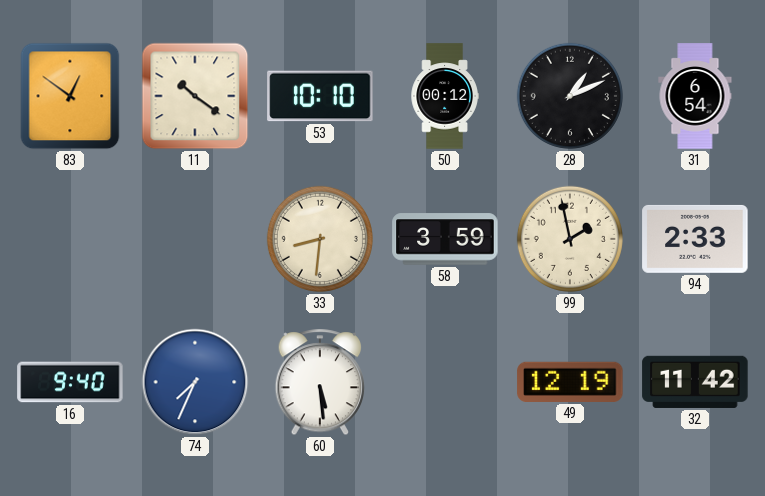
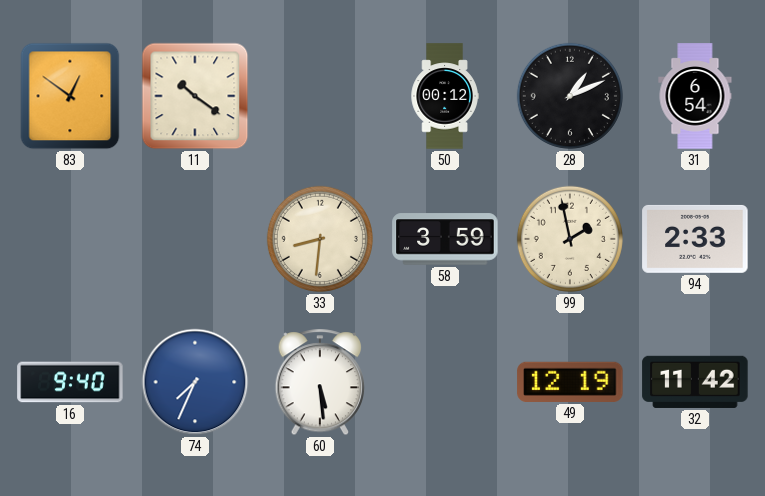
53: 10:10 -> none (320, 96)
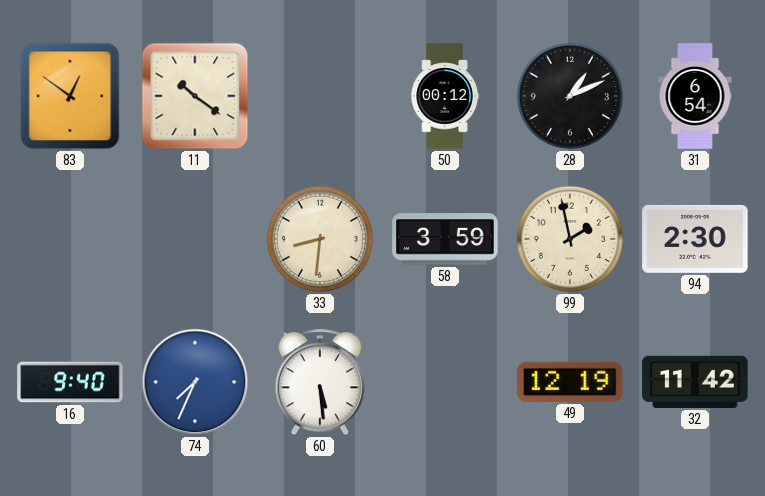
94: 2:33 -> 2:30 (695, 239)
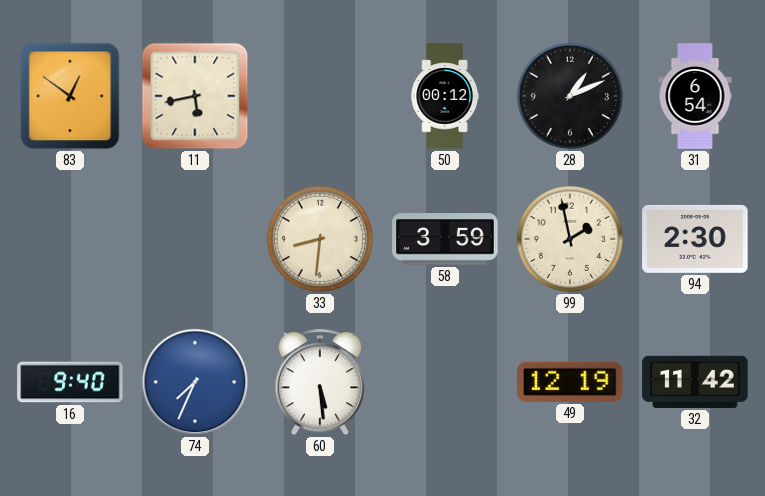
11: 10:21 -> 5:43 (195, 96)
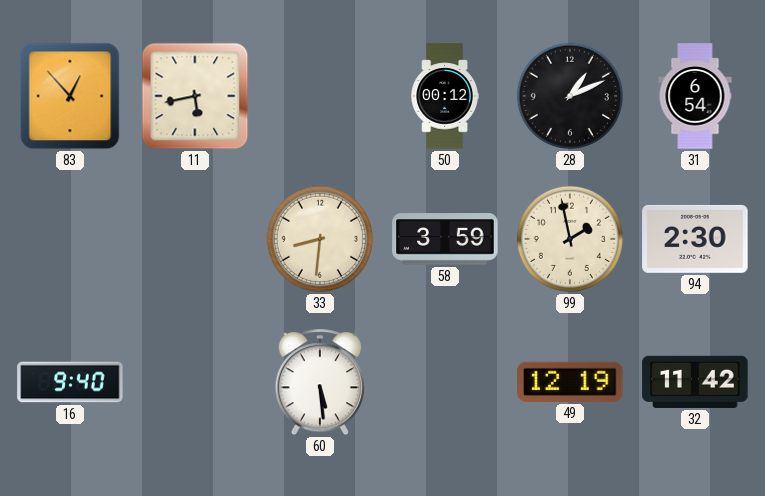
83: 12:51 -> 12:53 (70, 96)
74: 7:34 -> none (195, 382)
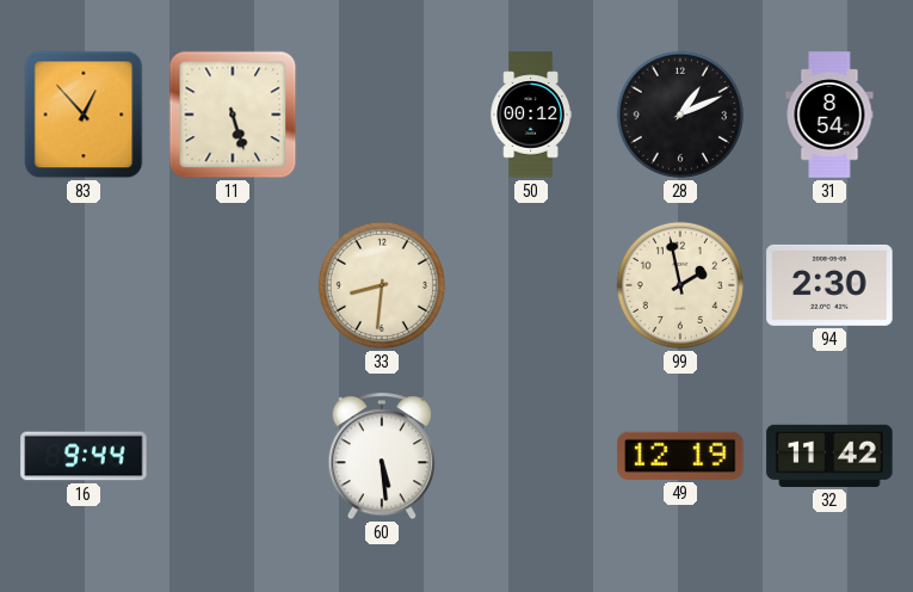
11: 5:43 -> 5:27 (233, 115)
31: 6:54 -> 8:54 (829, 115)
58: 3:59 -> none (445, 239)
16: 9:40 -> 9:44 (84, 456)
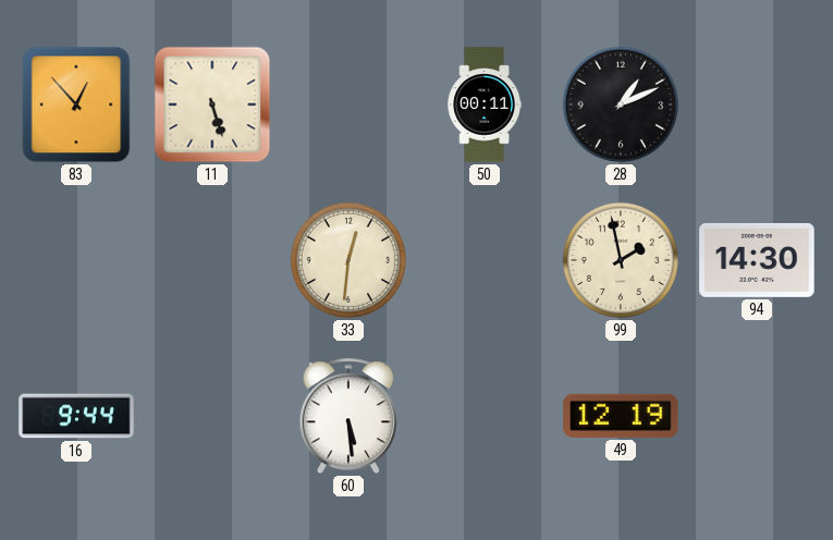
50: 00:12 -> 00:11 (485, 105)
31: 8:54 -> none (829, 115)
33: 8:31 -> 12:31 (348, 260)
94: 2:30 -> 14:30 (757, 260)
32: 11:42 -> none (829, 456)
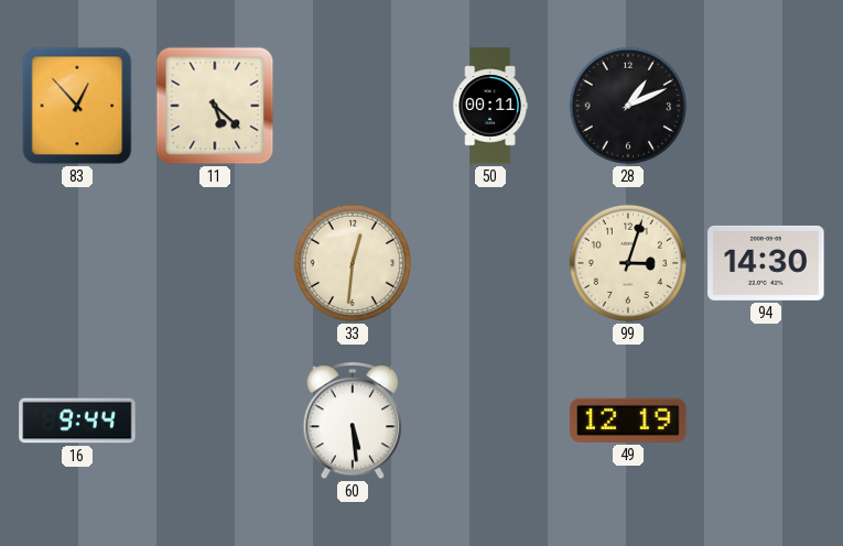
11: 5:27 -> 5:22 (215, 106)
99: 1:58 -> 3:03 (628, 263)
